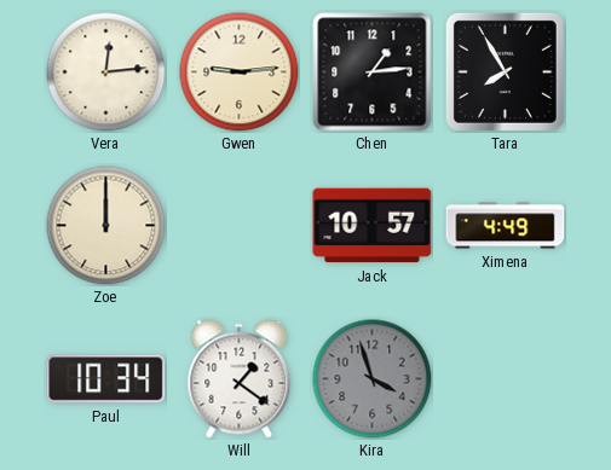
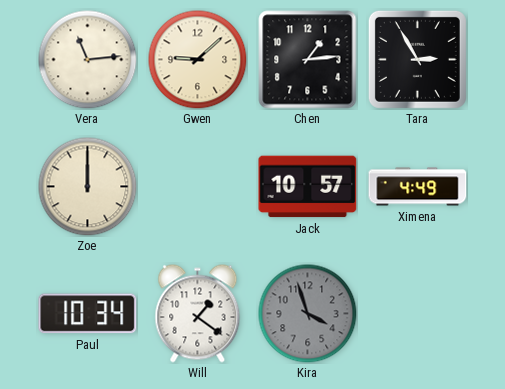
Vera: 12:14 -> 11:14 (88, 60)
Gwen: 9:14 -> 9:08 (198, 60)
Tara: 7:55 -> 2:55 (417, 59)
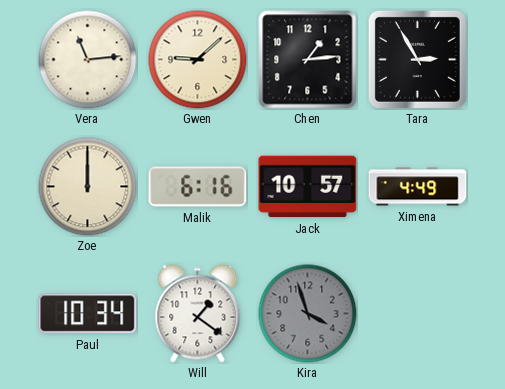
Malik: none -> 6:16 (198, 187)
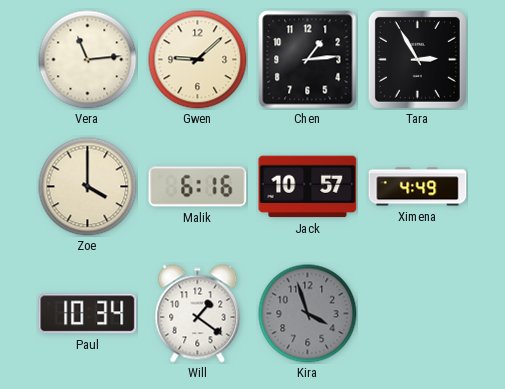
Zoe: 12:00 -> 4:00 (88, 187)
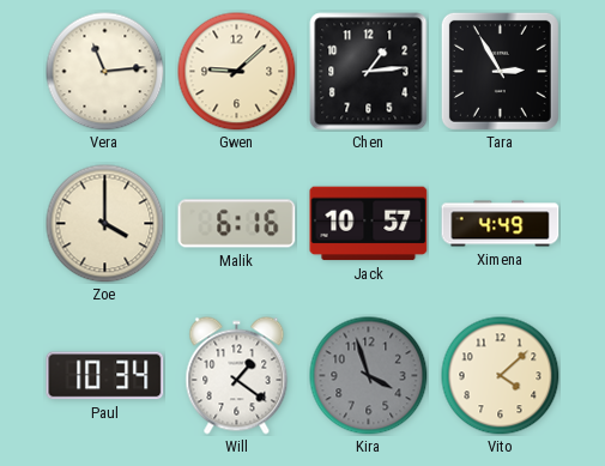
Vito: none -> 4:08 (501, 376)
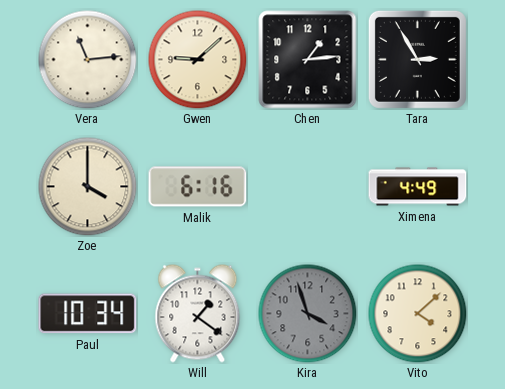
Jack: 10:57 -> none (369, 224)
